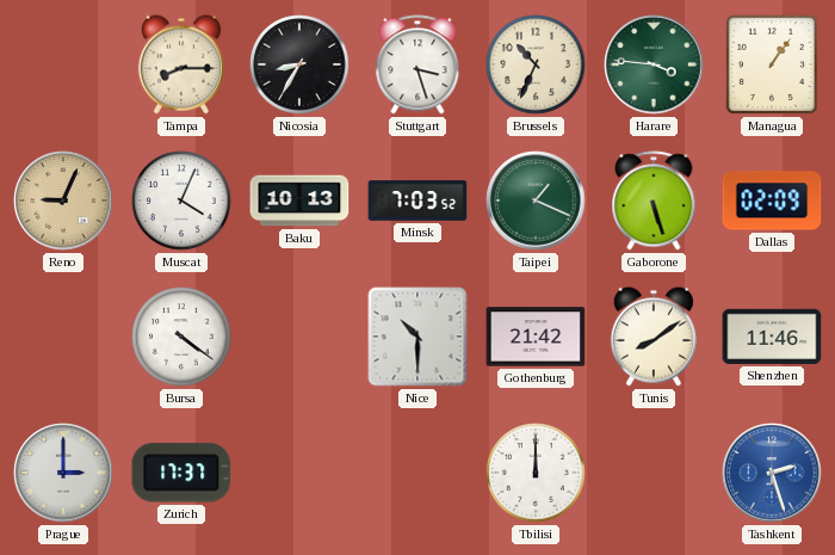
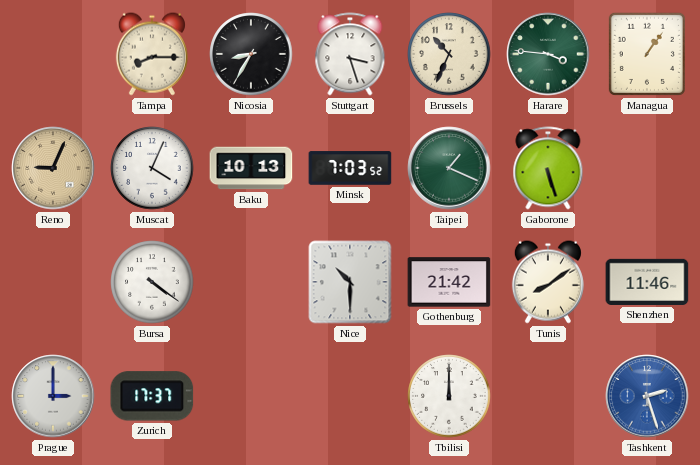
Dallas: 02:09 -> none (772, 201)
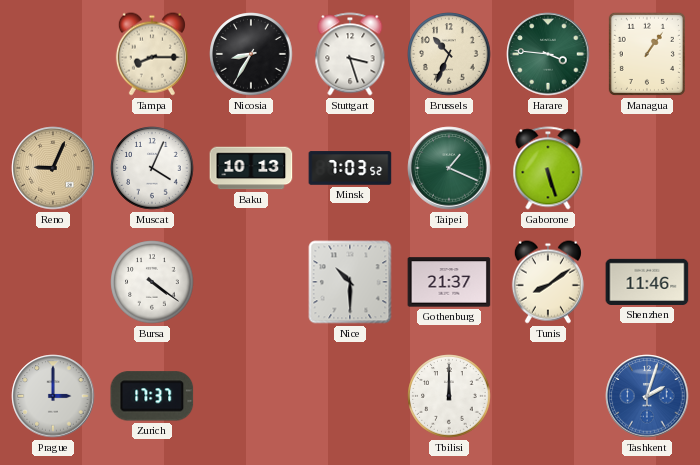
Gothenburg: 21:42 -> 21:37 (449, 282)
Tashkent: 2:27 -> 2:03 (647, 396)
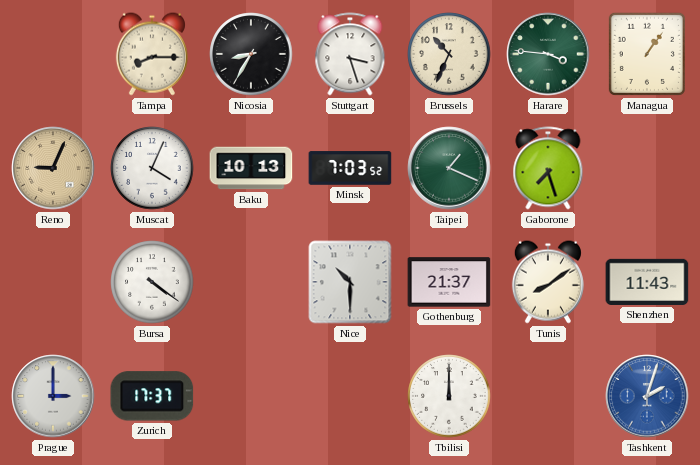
Gaborone: 5:27 -> 7:27 (548, 168)
Shenzhen: 11:46 -> 11:43 (647, 282)
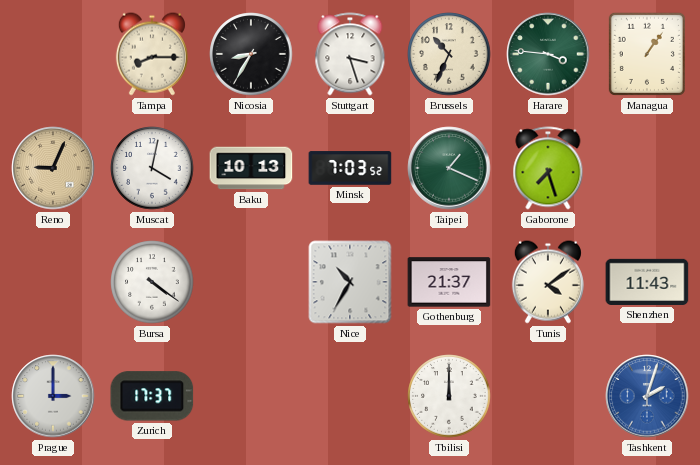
Muscat: 4:04 -> 4:02 (152, 168)
Nice: 10:30 -> 10:35 (350, 282)
Tunis: 8:09 -> 4:09 (548, 282)
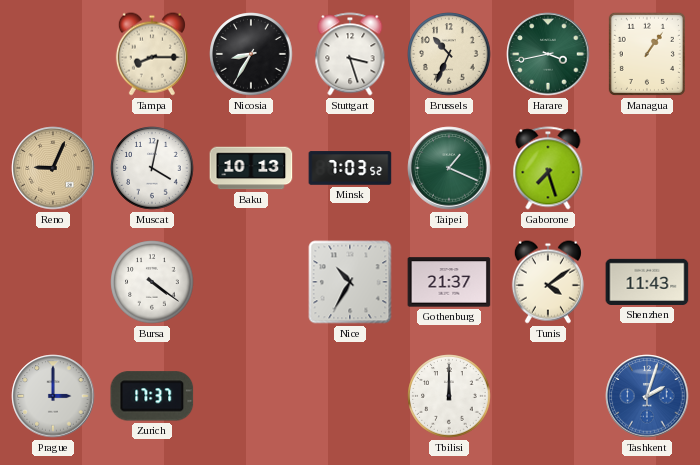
Harare: 3:46 -> 3:43 (548, 54)
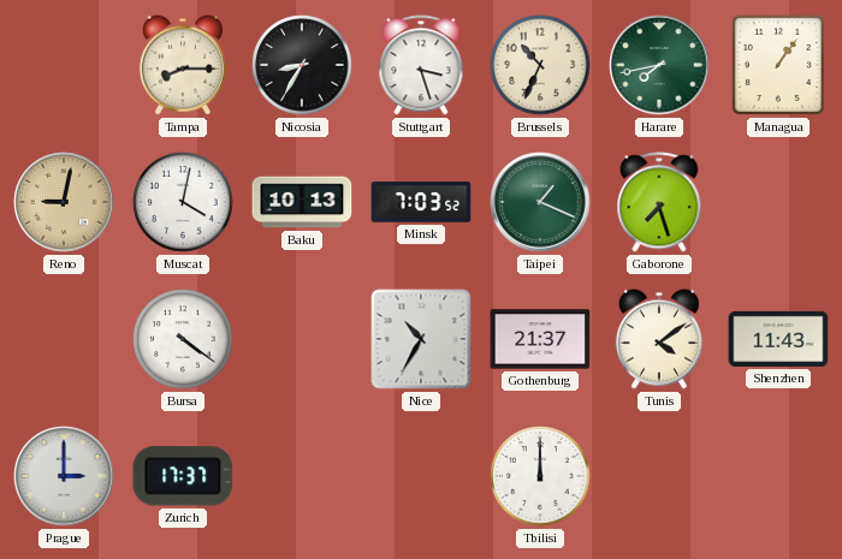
Harare: 3:43 -> 7:43 (659, 65)
Reno: 9:04 -> 9:02 (64, 202)
Tashkent: 2:03 -> none (647, 396)
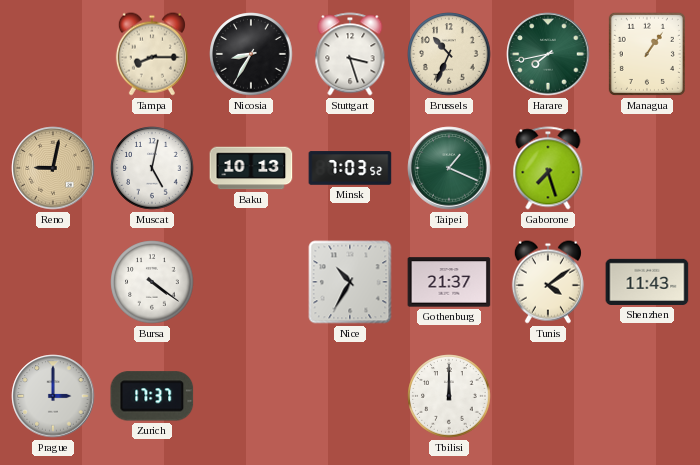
Muscat: 4:02 -> 5:02 (152, 168)
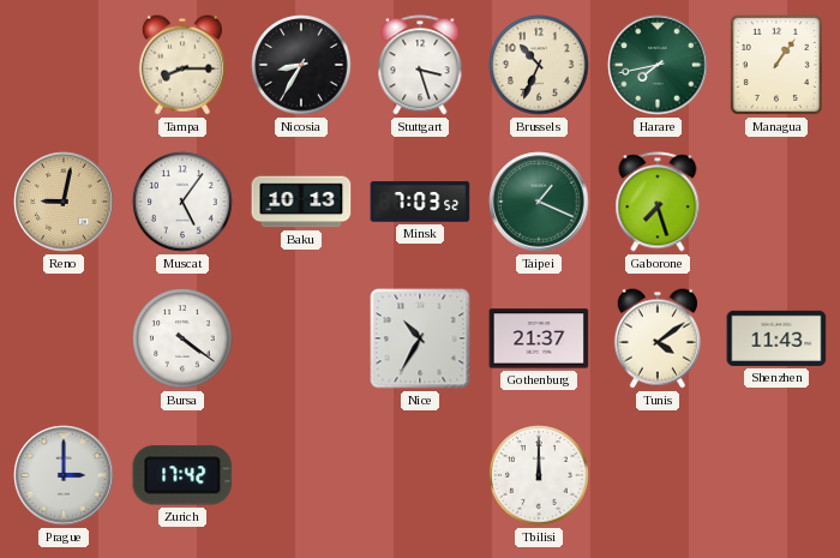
Muscat: 5:02 -> 5:06 (182, 202)
Zurich: 17:37 -> 17:42 (182, 475)
